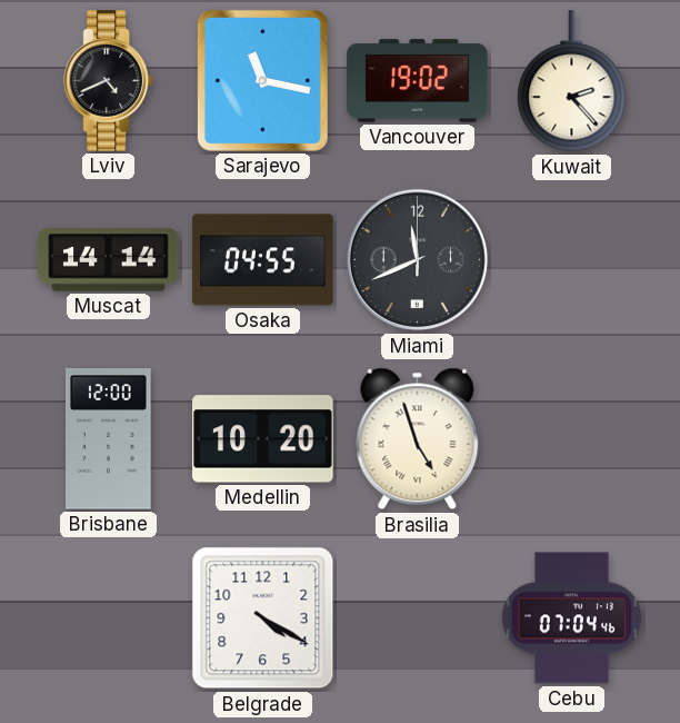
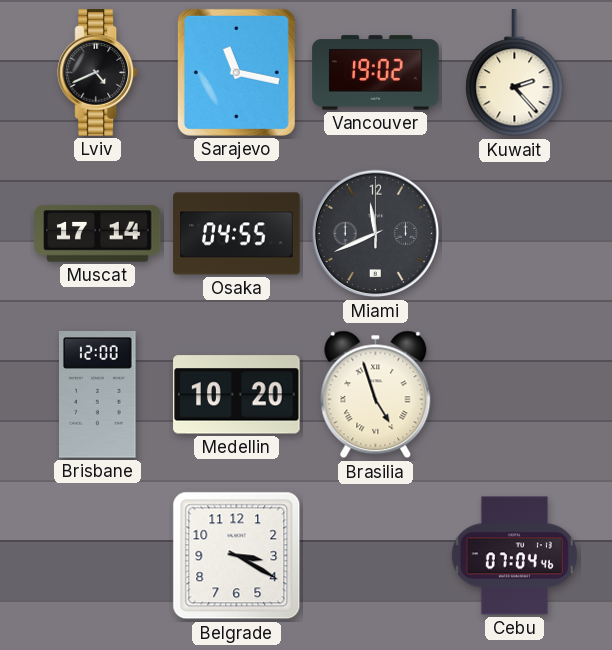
Muscat: 14:14 -> 17:14 (98, 234)
Belgrade: 4:20 -> 3:20 (237, 556)
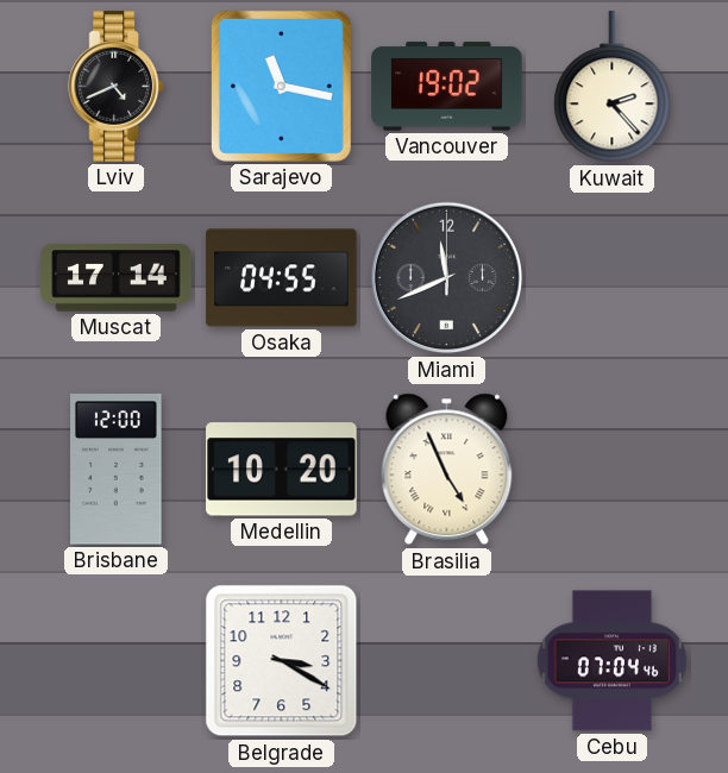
Brasilia: 4:57 -> 4:56 (447, 470)
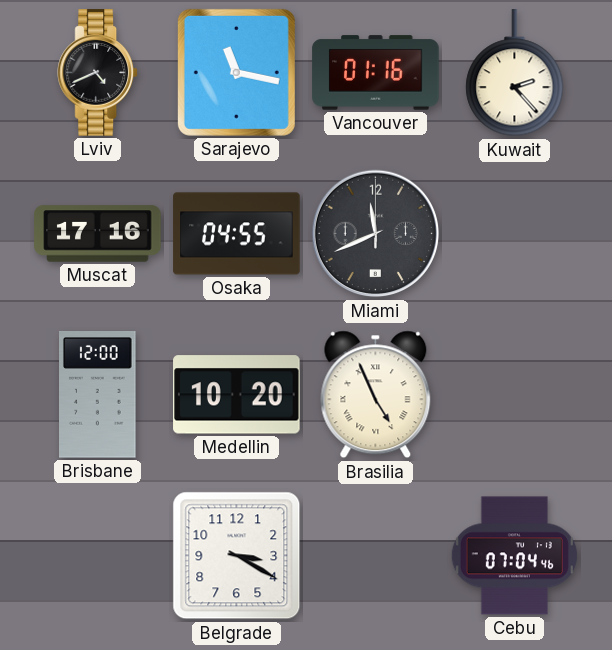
Vancouver: 19:02 -> 01:16 (376, 73)
Muscat: 17:14 -> 17:16 (98, 234)
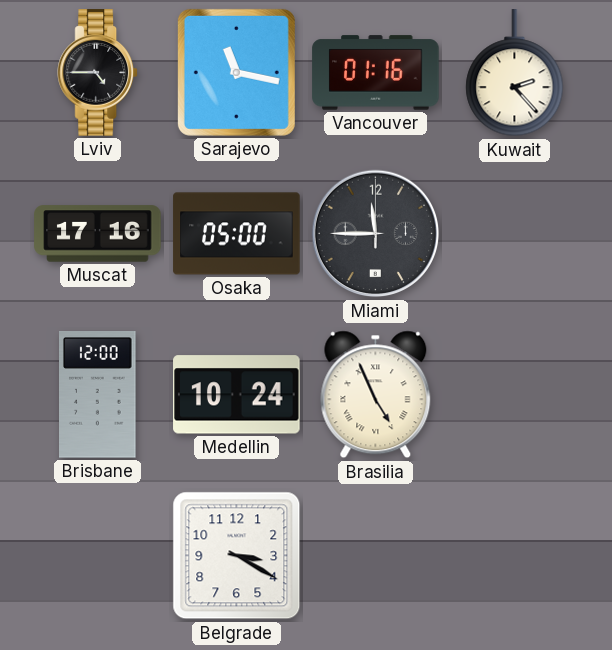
Lviv: 4:41 -> 4:45 (97, 73)
Osaka: 04:55 -> 05:00 (237, 234)
Miami: 11:41 -> 11:45 (376, 234)
Medellin: 10:20 -> 10:24 (237, 395)
Cebu: 07:04 -> none (514, 556)
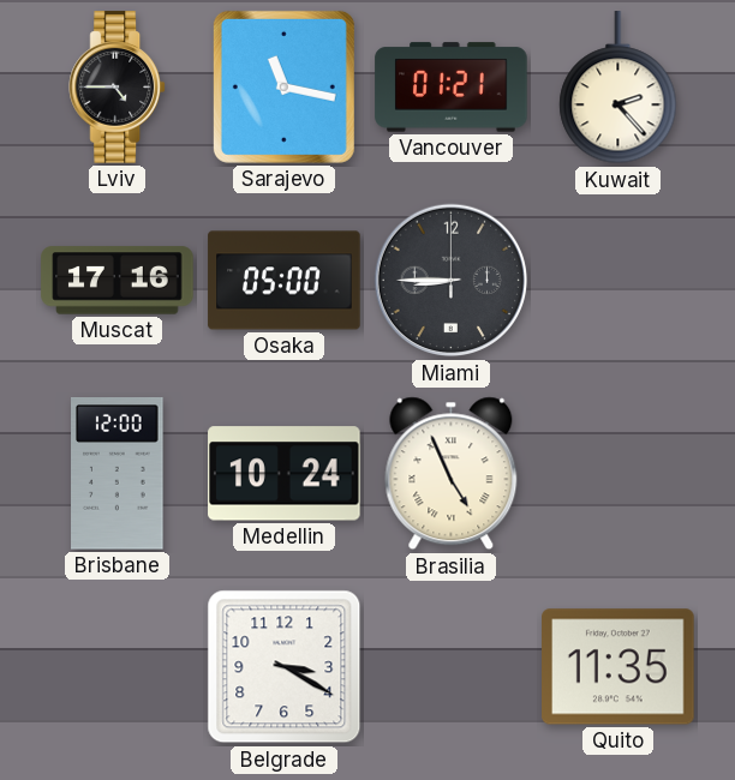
Vancouver: 01:16 -> 01:21 (452, 88)
Miami: 11:45 -> 8:45 (452, 281)
Quito: none -> 11:35 (619, 667)
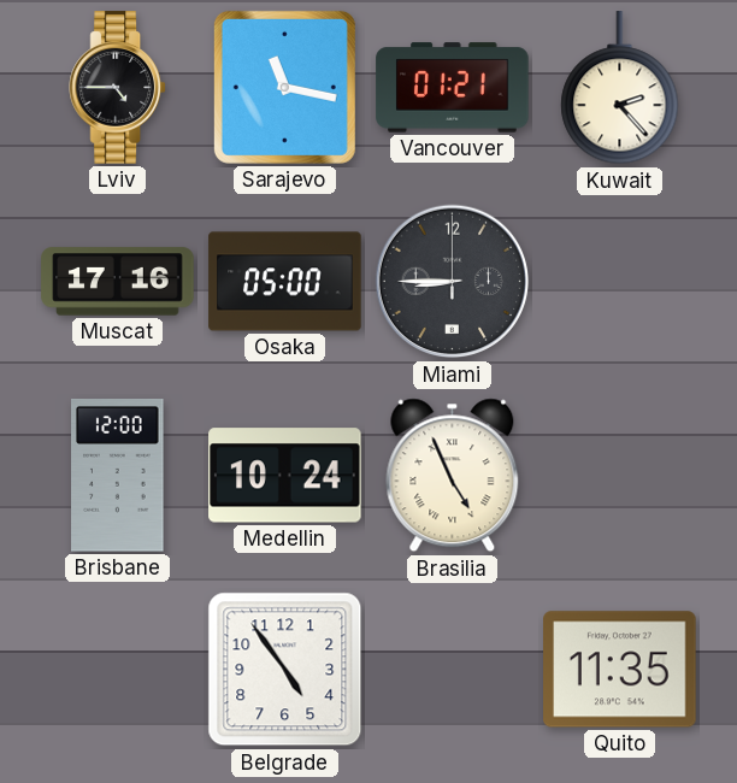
Belgrade: 3:20 -> 4:54 (285, 670)
